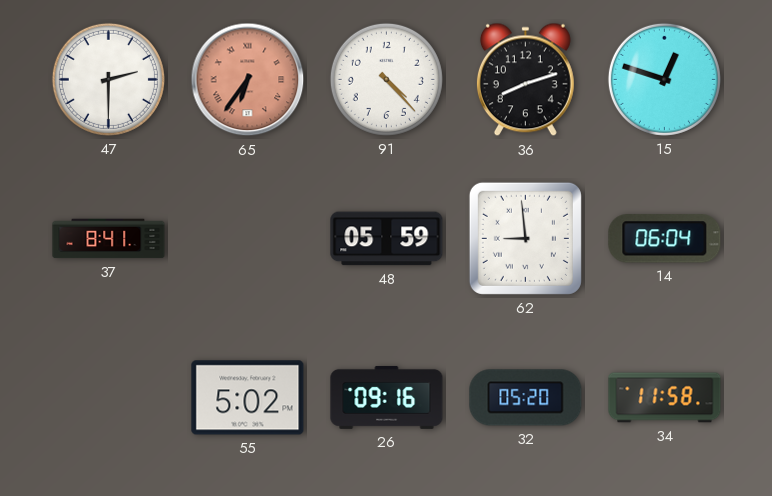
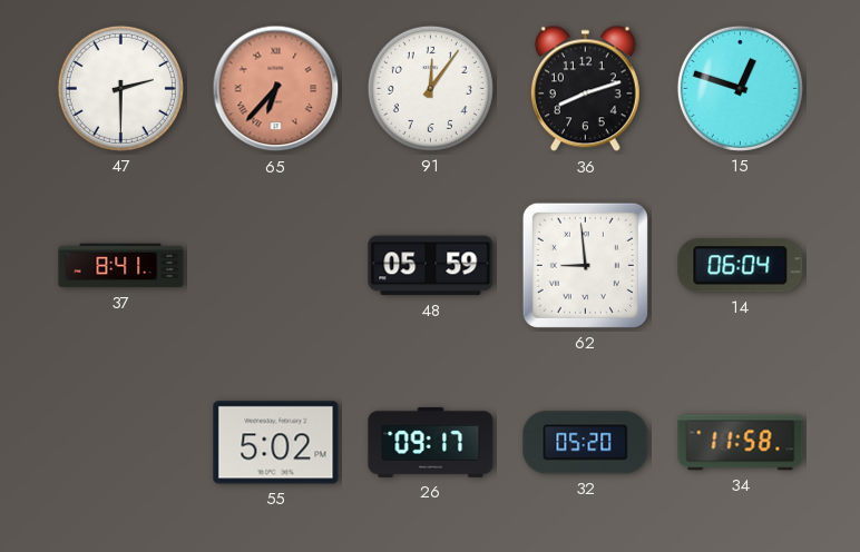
65: 6:36 -> 6:37 (276, 89)
91: 4:23 -> 12:06 (430, 88)
26: 09:16 -> 09:17 (431, 442)
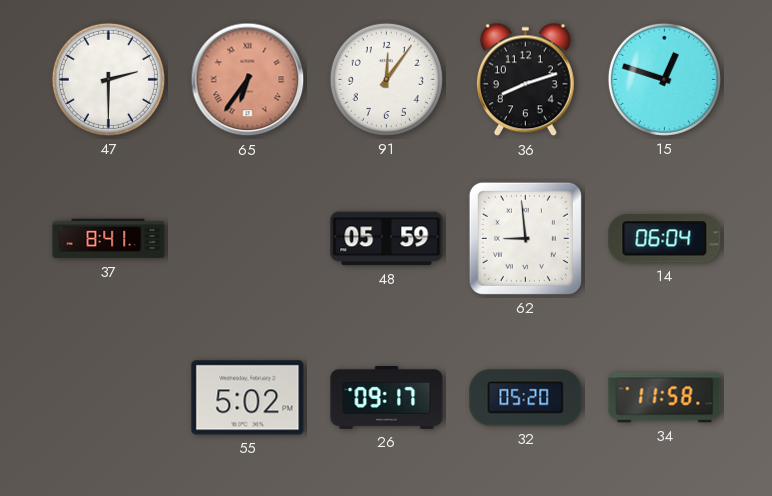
65: 6:37 -> 6:36 (248, 80)
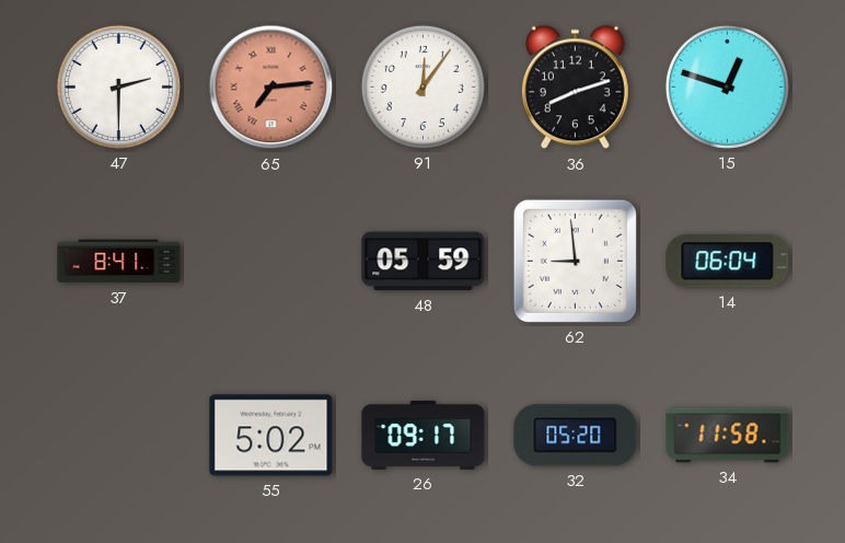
65: 6:36 -> 7:14 (271, 88)
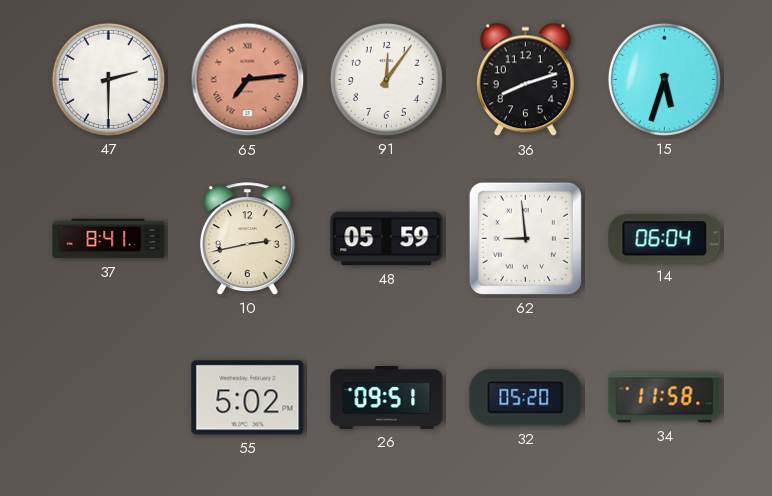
15: 12:48 -> 5:33 (664, 79)
10: none -> 2:43 (247, 239)
26: 09:17 -> 09:51 (387, 397)
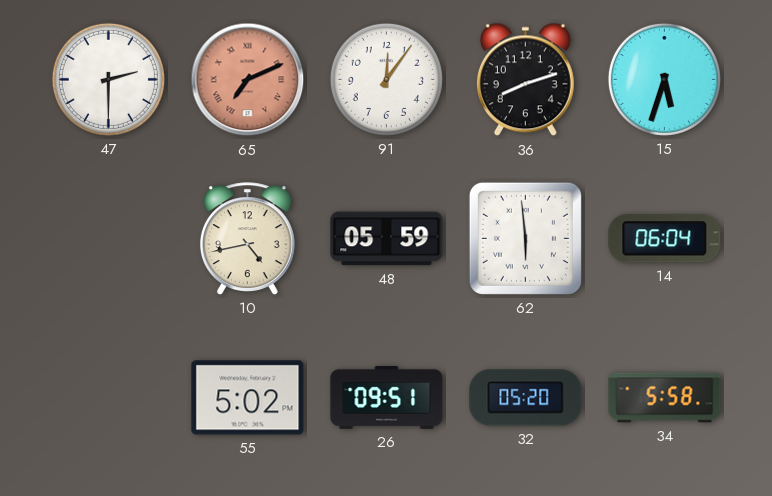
65: 7:14 -> 7:11 (248, 80)
37: 8:41 -> none (109, 239)
10: 2:43 -> 4:43 (247, 239)
62: 8:59 -> 5:59 (525, 238)
34: 11:58 -> 5:58 (665, 398)
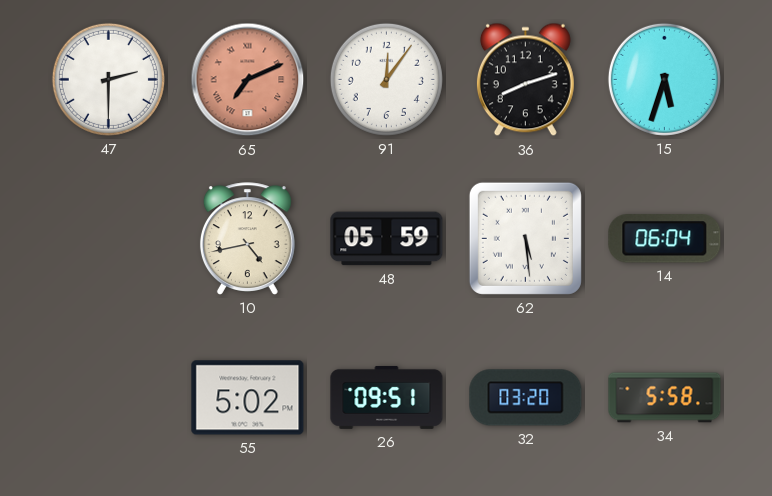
62: 5:59 -> 5:29 (525, 238)
32: 05:20 -> 03:20 (526, 398)
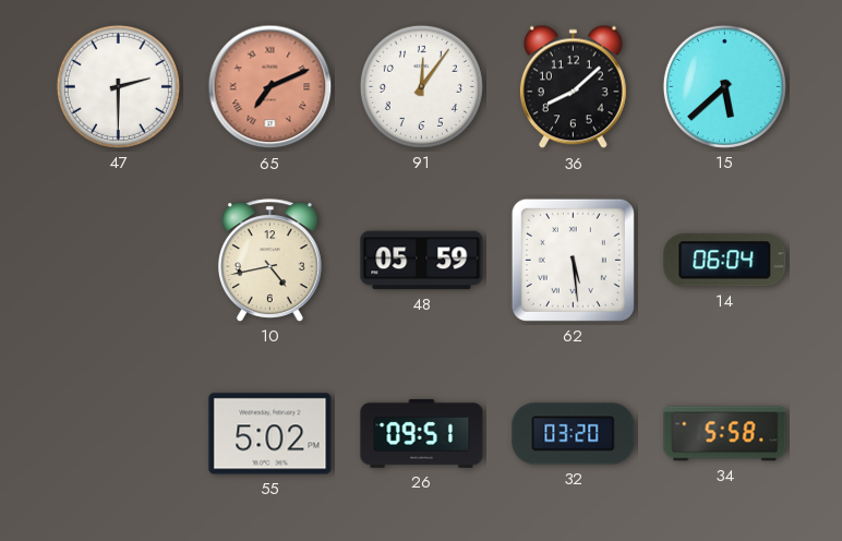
36: 8:12 -> 8:08 (573, 87)
15: 5:33 -> 5:38 (724, 86)
